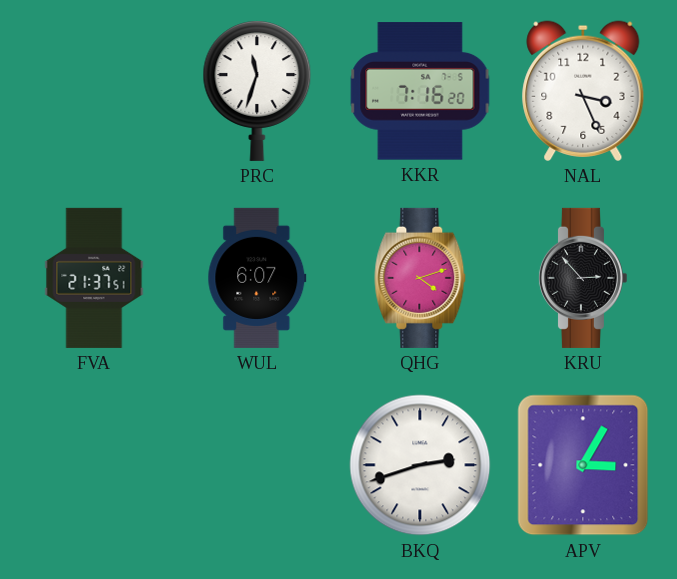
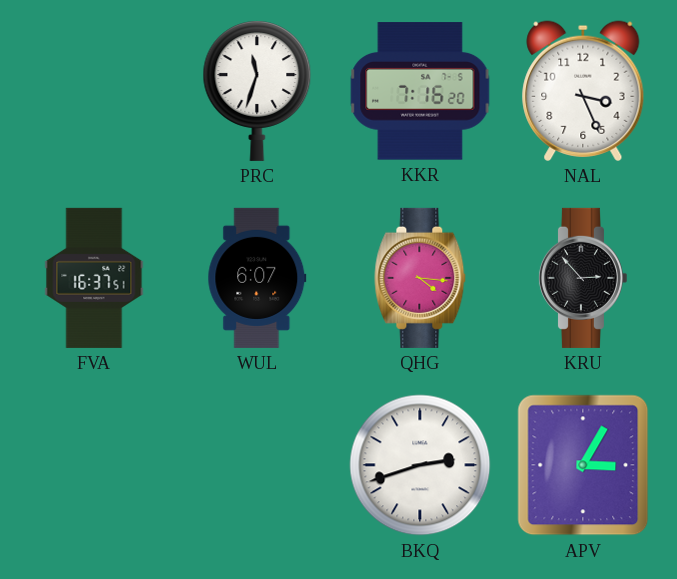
FVA: 21:37 -> 16:37 (94, 278)
QHG: 4:12 -> 4:16 (420, 278)
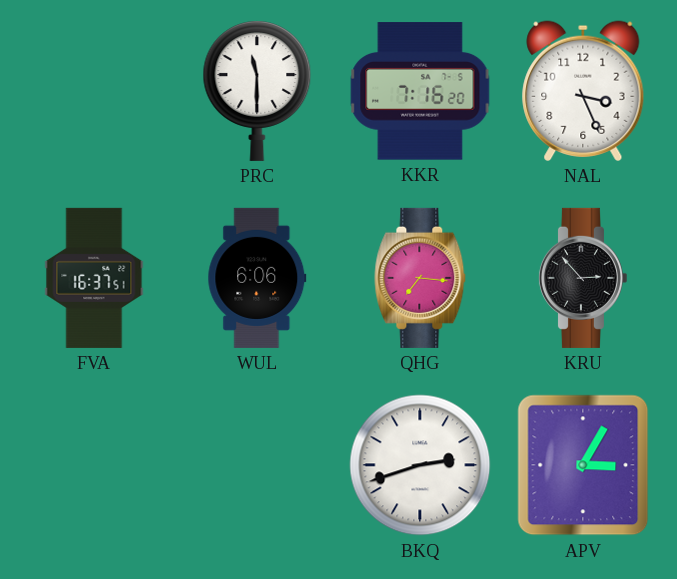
PRC: 11:33 -> 11:30 (257, 91)
WUL: 6:07 -> 6:06 (257, 278)
QHG: 4:16 -> 7:16 (420, 278)
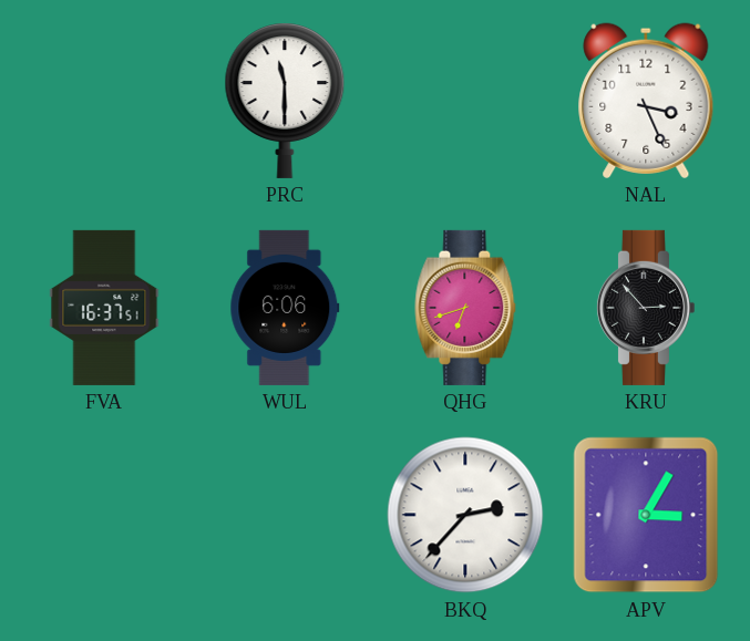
KKR: 7:16 -> none (420, 91)
QHG: 7:16 -> 6:42 (465, 308)
BKQ: 2:42 -> 2:37 (465, 515)
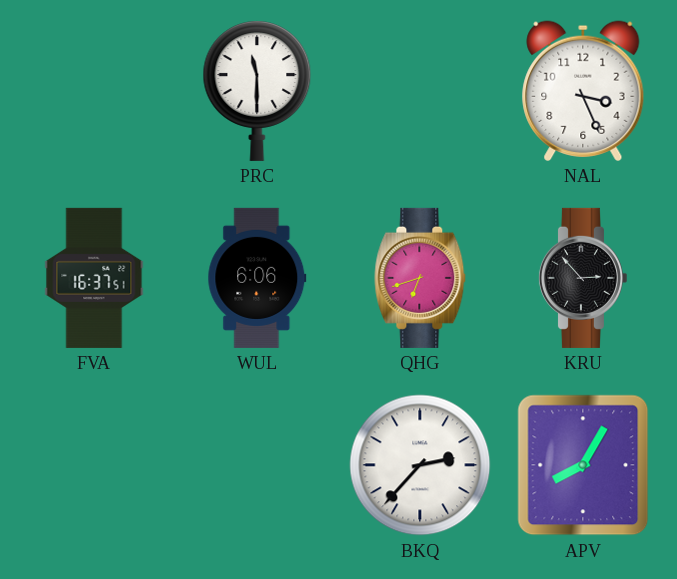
APV: 3:05 -> 8:05 (583, 465)
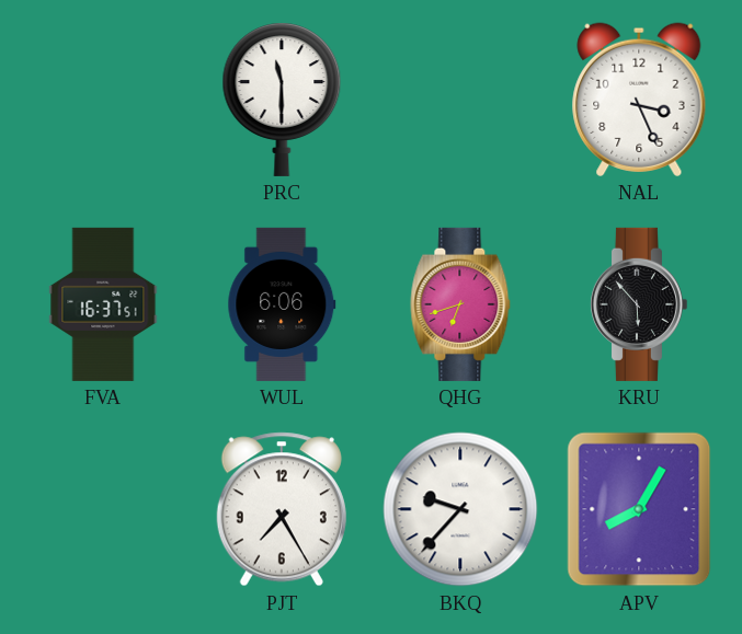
KRU: 2:53 -> 5:53 (638, 304)
PJT: none -> 7:25 (282, 509)
BKQ: 2:37 -> 9:37 (460, 509)
